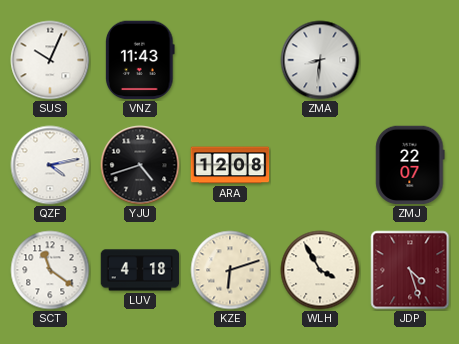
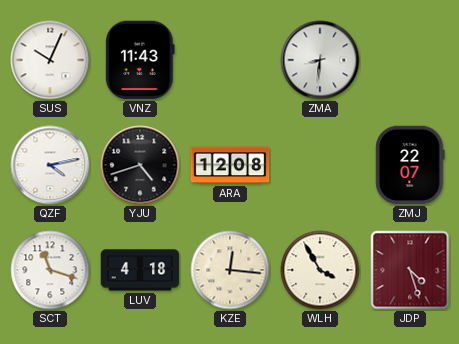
SCT: 11:21 -> 11:18 (50, 270)
KZE: 6:12 -> 12:16 (230, 270)
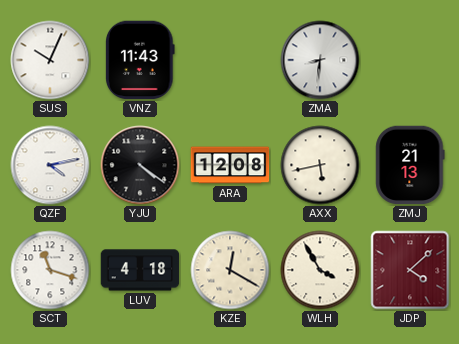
YJU: 4:42 -> 4:21 (140, 165)
AXX: none -> 5:43 (320, 165)
ZMJ: 22:07 -> 21:13 (410, 165)
KZE: 12:16 -> 12:20 (230, 270)
JDP: 4:27 -> 4:08 (410, 270)
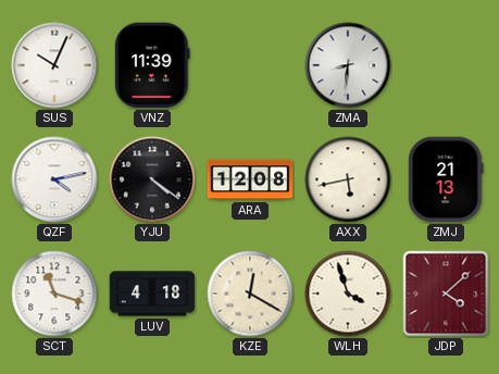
VNZ: 11:43 -> 11:39 (153, 65)
WLH: 3:55 -> 3:57 (348, 294)
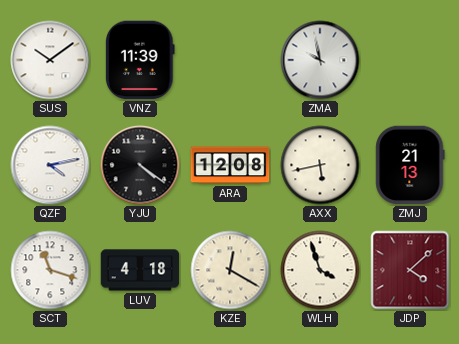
SUS: 10:04 -> 10:09 (50, 60)
ZMA: 8:31 -> 9:58 (320, 60)
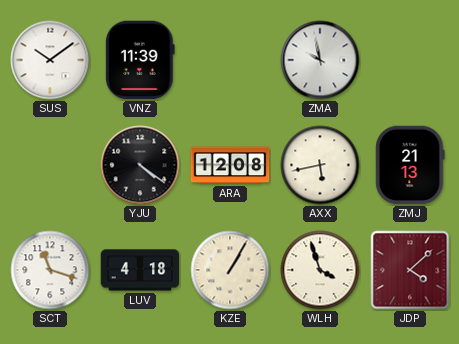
QZF: 4:13 -> none (50, 165)
KZE: 12:20 -> 1:05 (230, 270)
